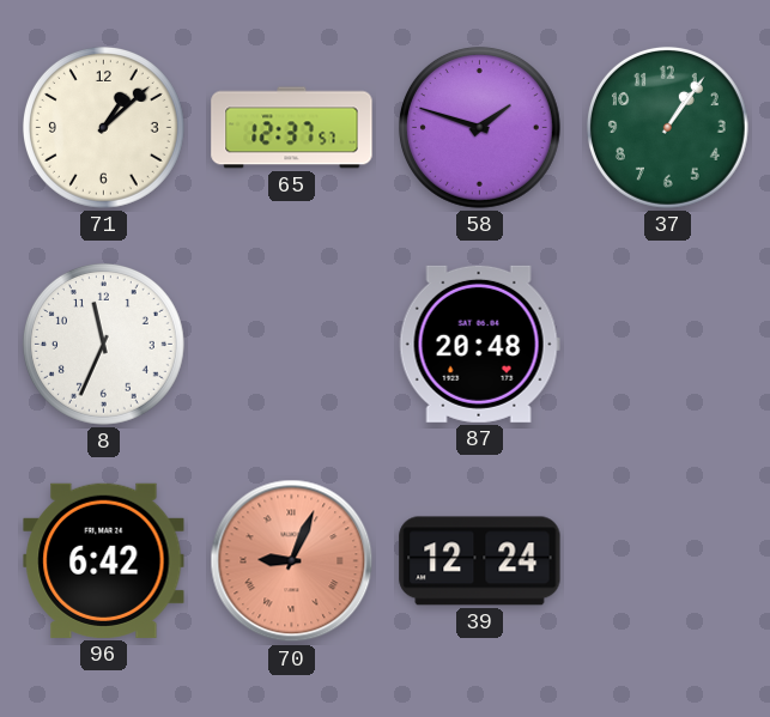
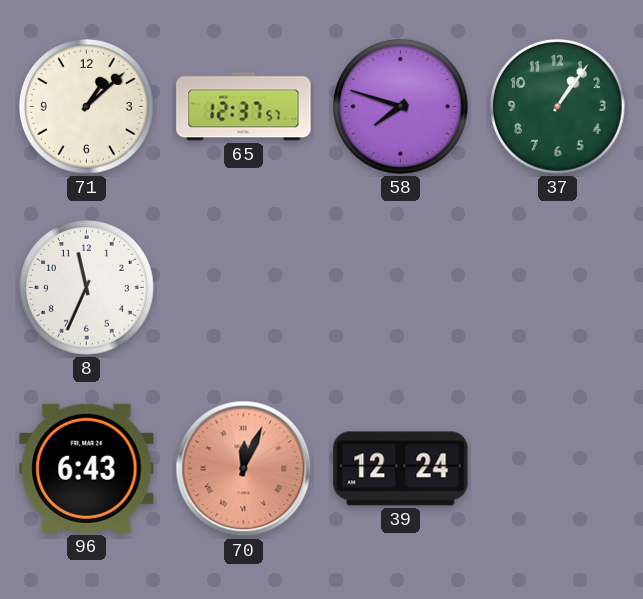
58: 1:48 -> 7:48 (400, 106)
87: 20:48 -> none (479, 344)
96: 6:42 -> 6:43 (87, 468)
70: 9:04 -> 12:04 (244, 469)
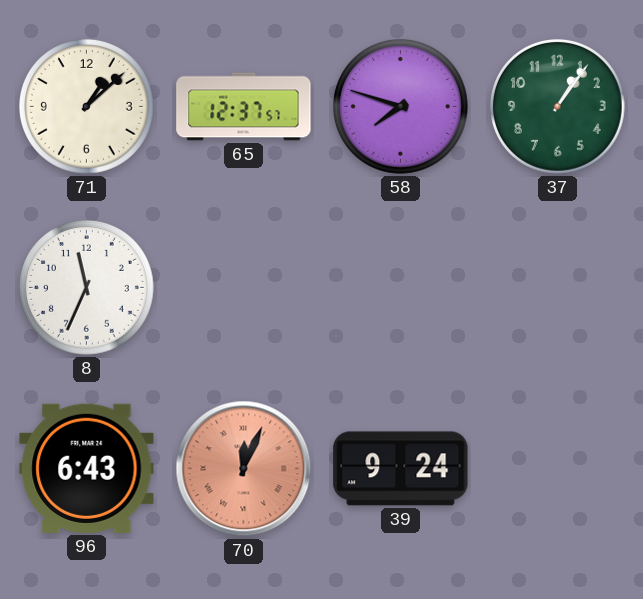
39: 12:24 -> 9:24 (401, 469)
